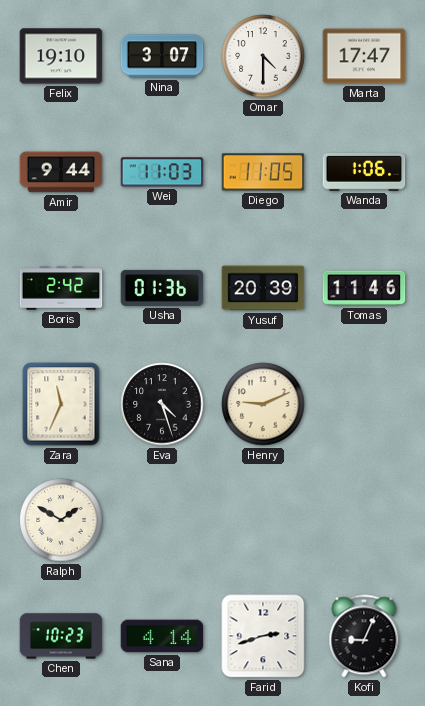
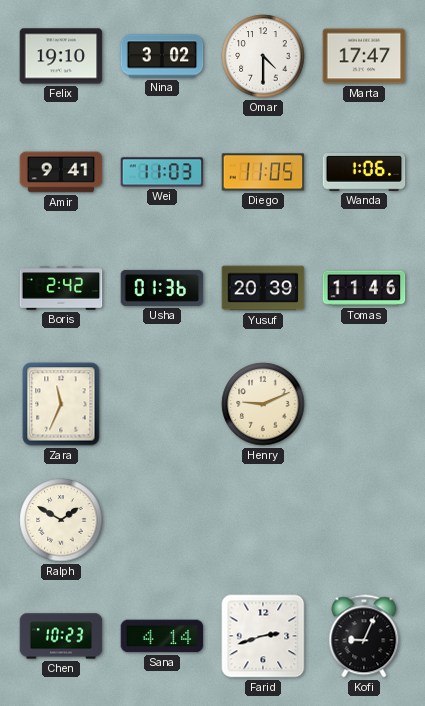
Nina: 3:07 -> 3:02 (162, 56)
Amir: 9:44 -> 9:41 (61, 172)
Eva: 4:27 -> none (162, 404)
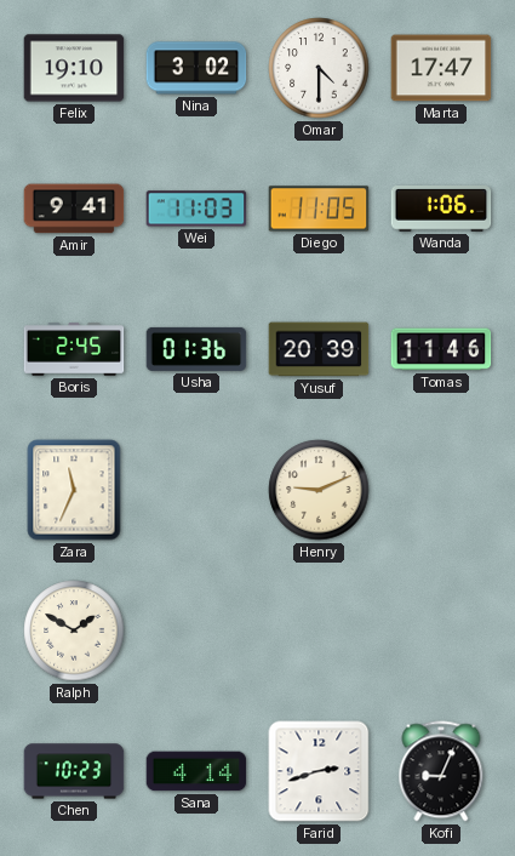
Boris: 2:42 -> 2:45 (74, 349)
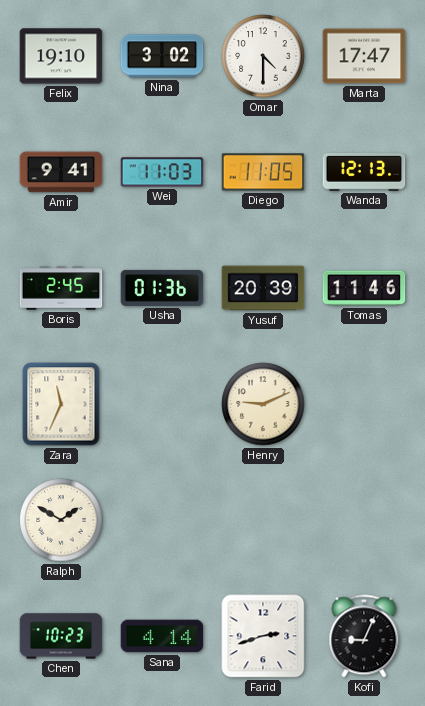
Wanda: 1:06 -> 12:13 (364, 173)
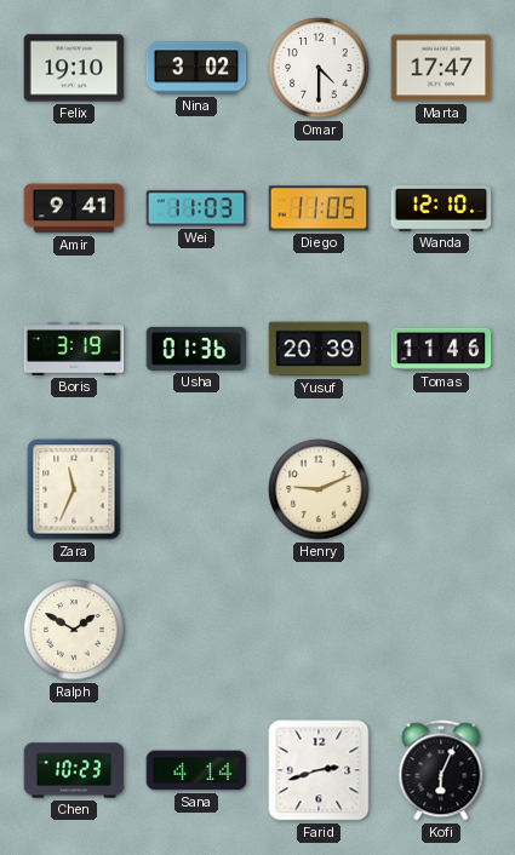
Wanda: 12:13 -> 12:10 (441, 210)
Boris: 2:45 -> 3:19 (74, 349)
Kofi: 9:04 -> 6:04 (441, 770)
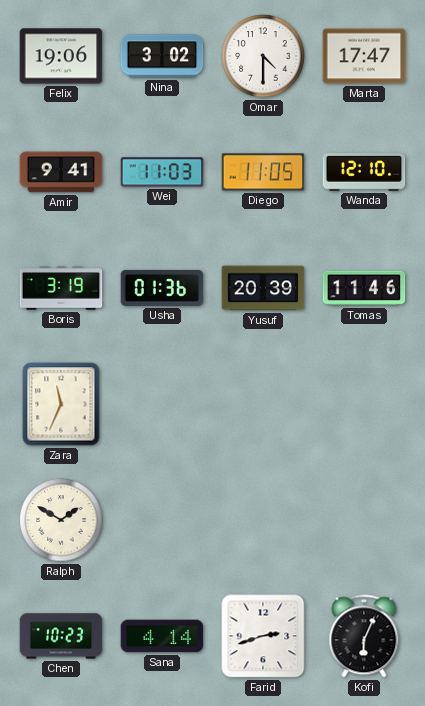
Felix: 19:10 -> 19:06 (61, 56)
Henry: 9:11 -> none (319, 489)
